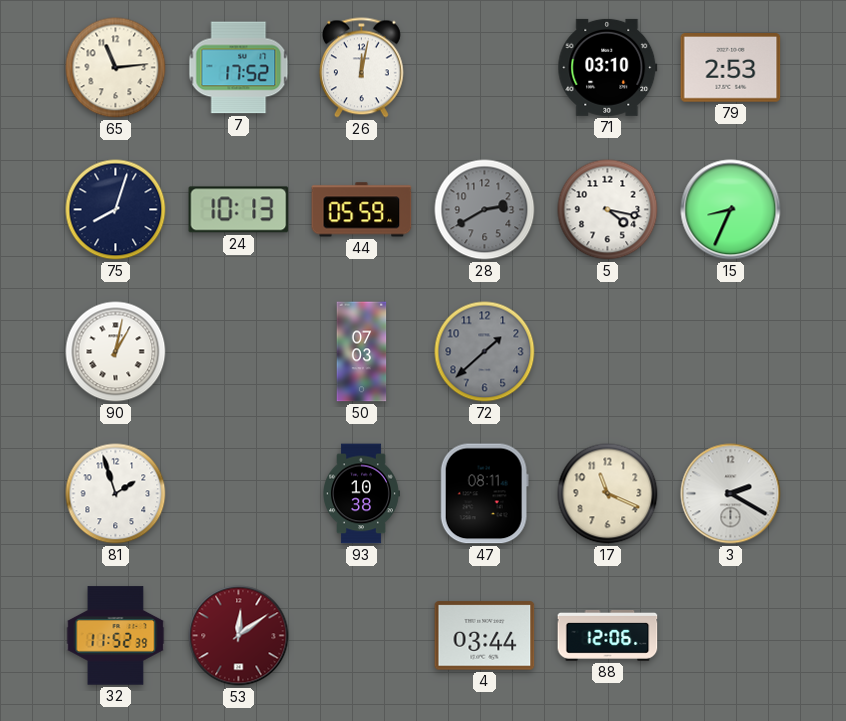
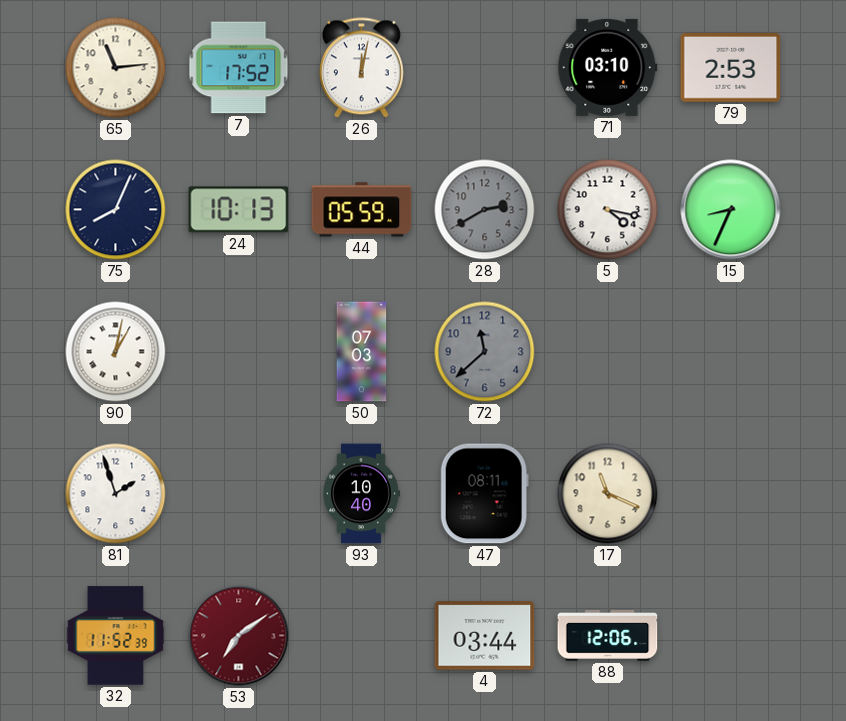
75: 8:03 -> 8:04 (116, 210)
72: 1:38 -> 11:38 (485, 352)
93: 10:38 -> 10:40 (361, 494)
3: 2:20 -> none (731, 494)
53: 12:09 -> 7:09 (239, 636)
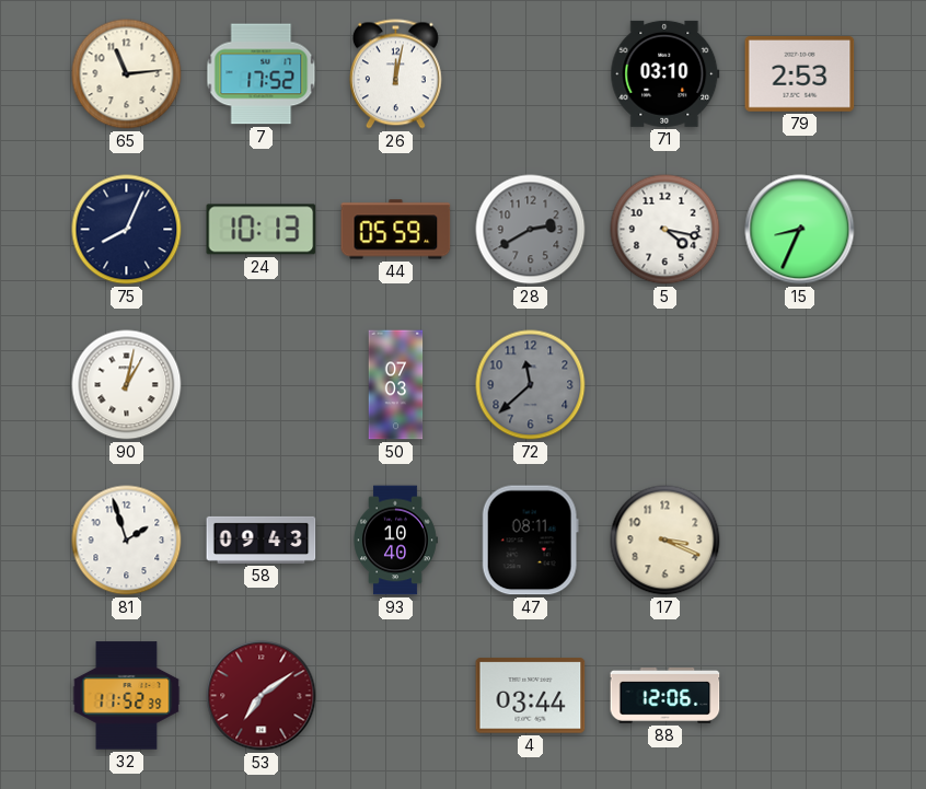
58: none -> 09:43 (262, 539)
17: 11:19 -> 3:19 (665, 541)
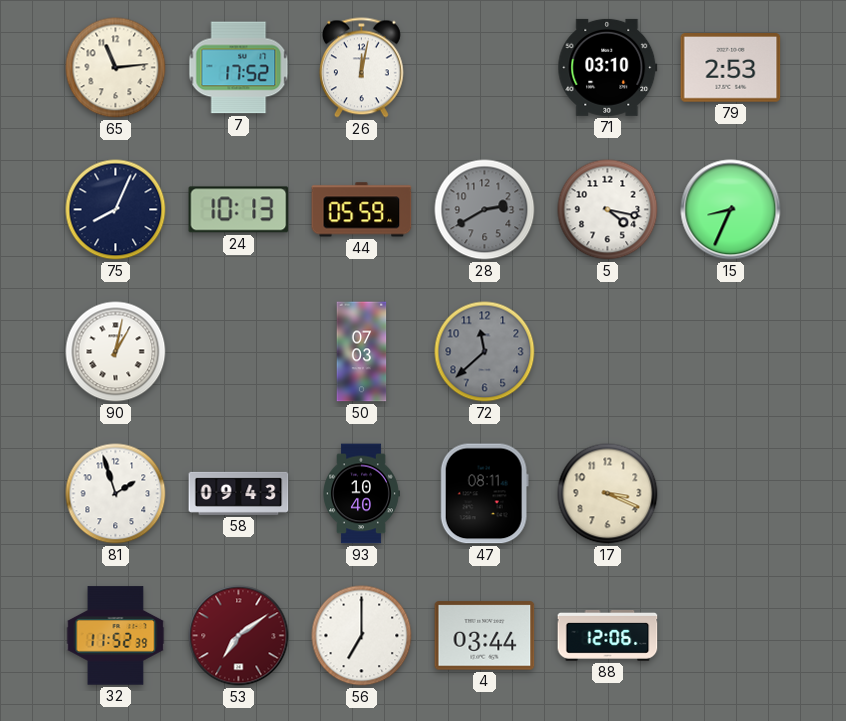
56: none -> 7:00 (362, 636)
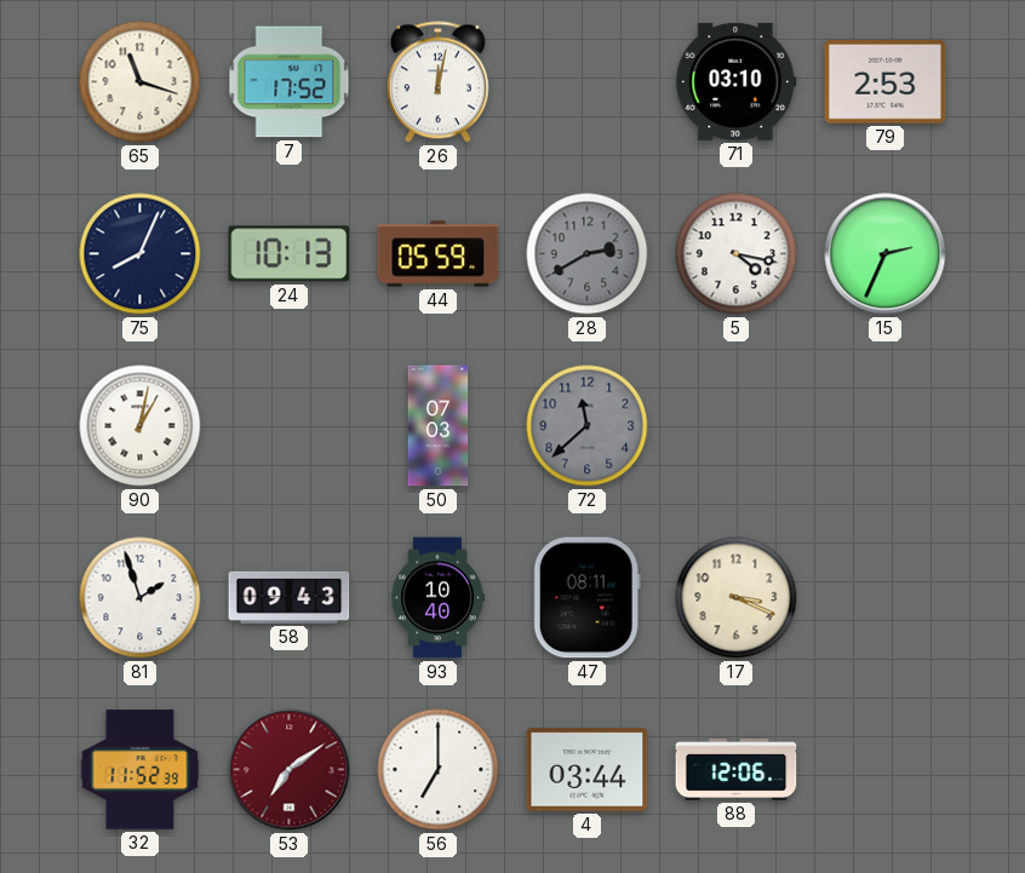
65: 11:14 -> 11:18 (141, 82)
15: 8:34 -> 2:34 (886, 254)
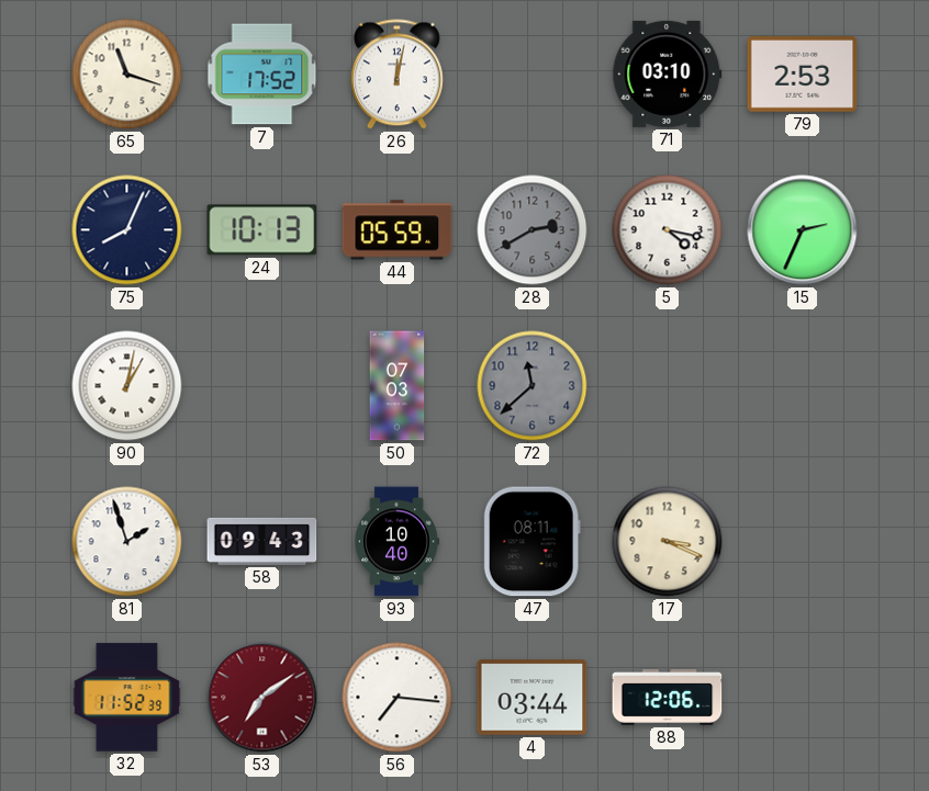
56: 7:00 -> 7:16 (398, 698)
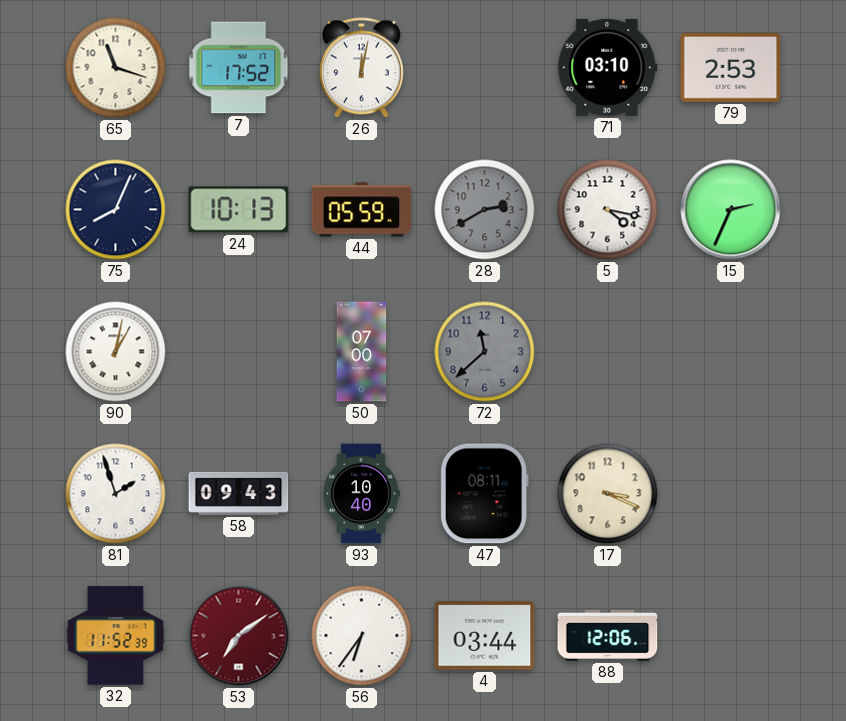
50: 07:03 -> 07:00 (362, 352)
56: 7:16 -> 6:36 (362, 636)
